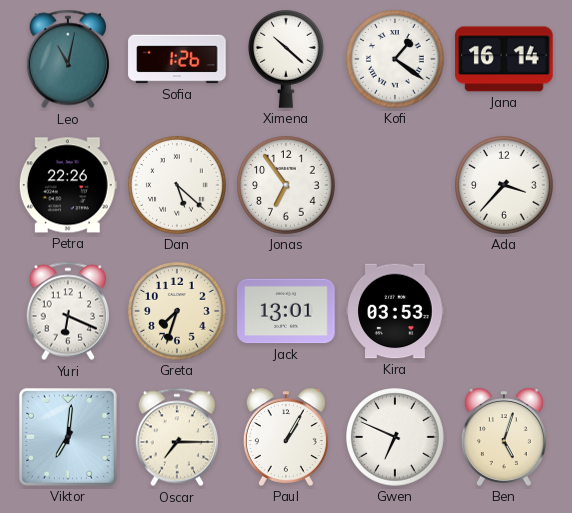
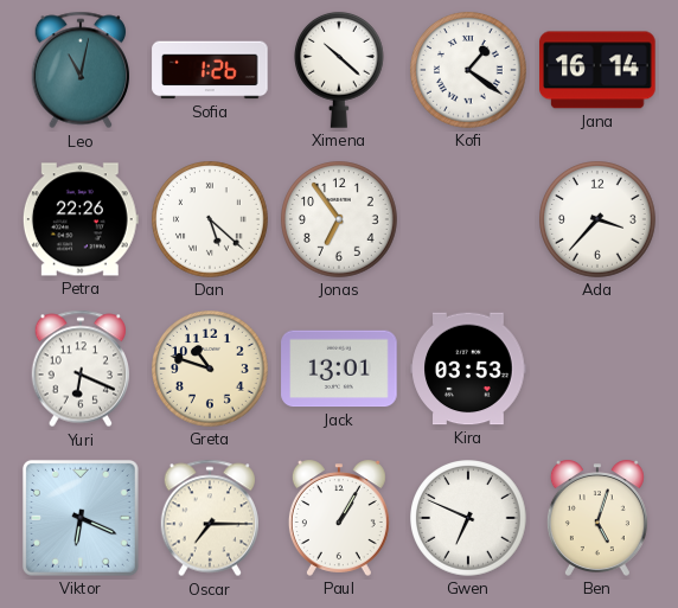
Greta: 7:33 -> 10:48 (210, 369)
Viktor: 7:01 -> 6:19 (81, 518)
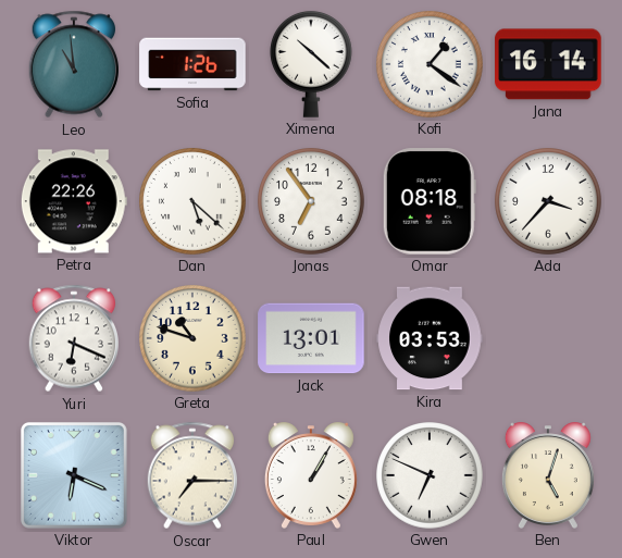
Leo: 11:02 -> 10:59 (73, 64)
Omar: none -> 08:18 (430, 201)
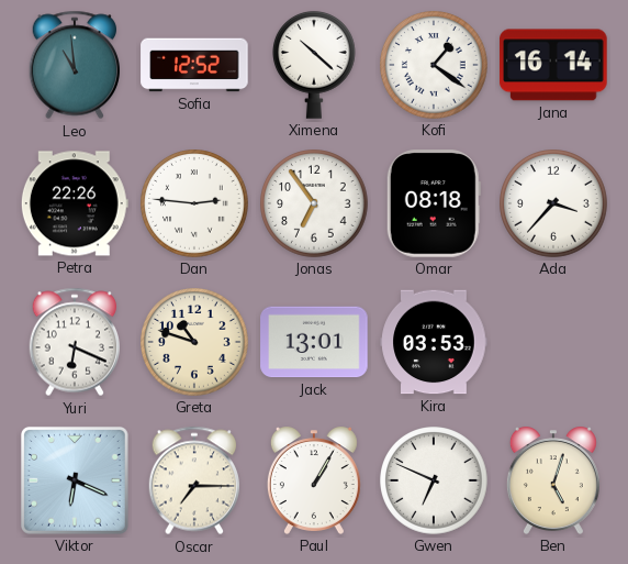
Sofia: 1:26 -> 12:52 (194, 65)
Dan: 5:22 -> 2:46 (194, 203)
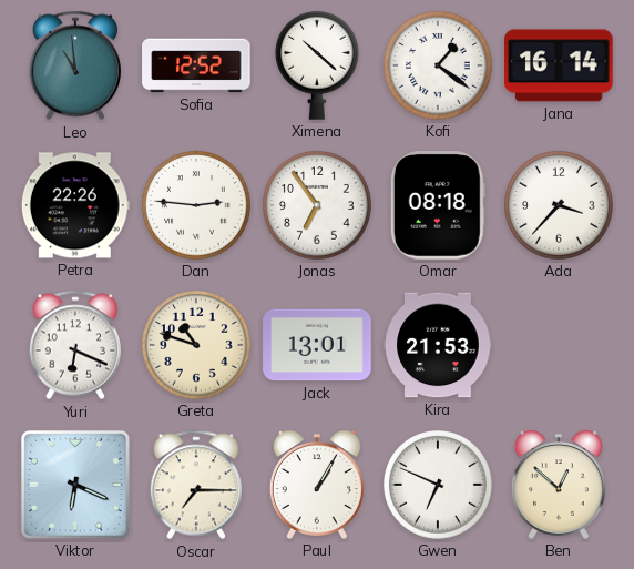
Kira: 03:53 -> 21:53 (438, 345)
Ben: 5:03 -> 12:52 (559, 485)
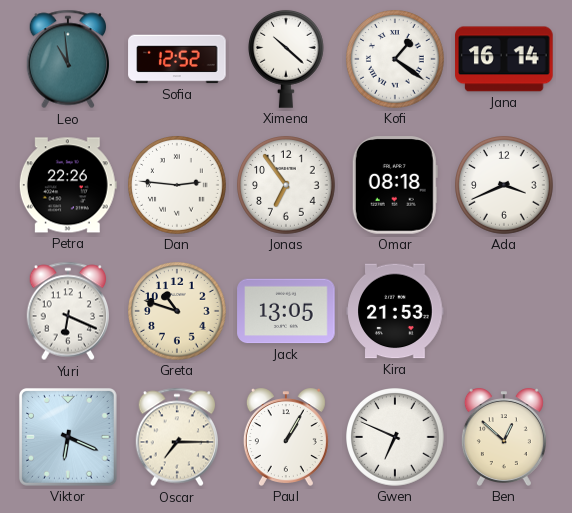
Ada: 3:37 -> 3:41 (504, 185)
Jack: 13:01 -> 13:05 (286, 311)
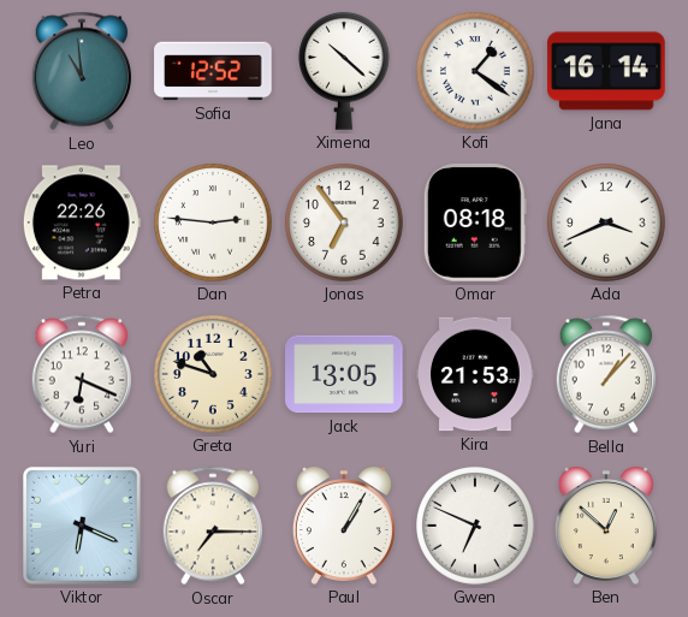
Bella: none -> 1:07 (605, 374)
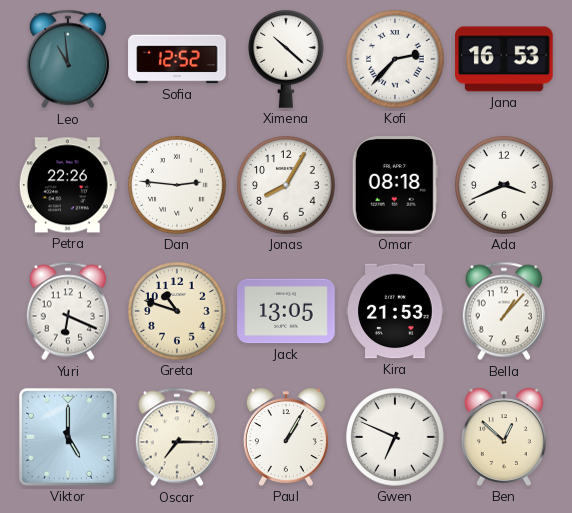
Kofi: 1:21 -> 2:37 (395, 59)
Jana: 16:14 -> 16:53 (504, 59)
Jonas: 6:54 -> 8:05 (286, 185)
Viktor: 6:19 -> 5:00 (68, 437)
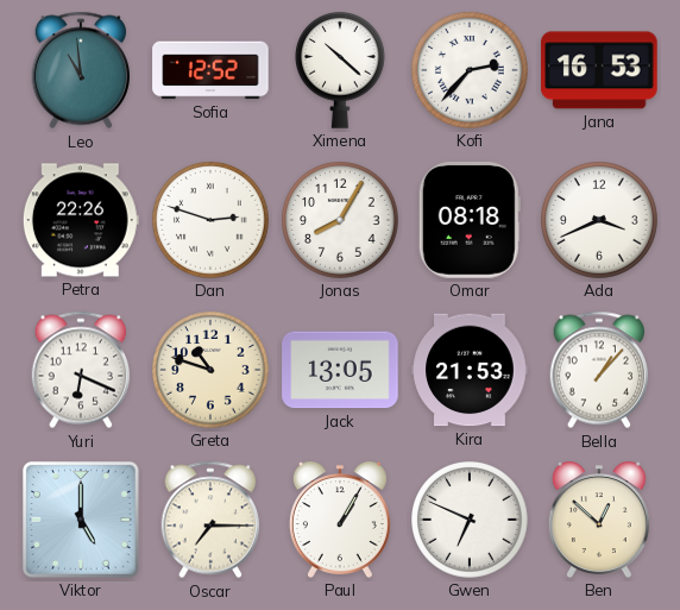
Dan: 2:46 -> 2:48 (210, 220)
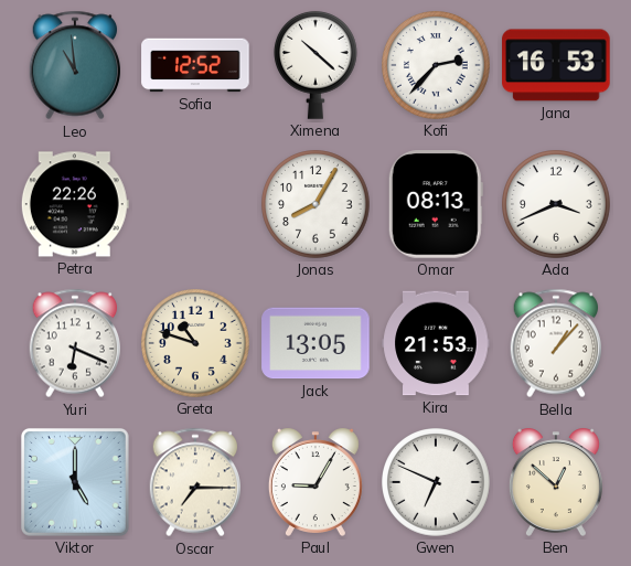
Dan: 2:48 -> none (210, 220)
Omar: 08:18 -> 08:13 (436, 204)
Paul: 1:05 -> 9:05 (315, 482)
